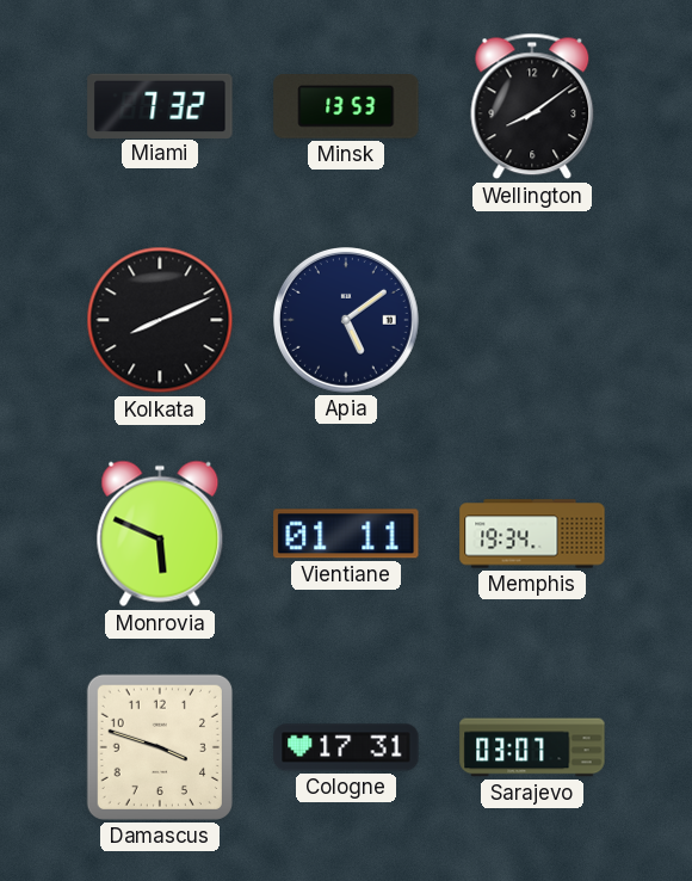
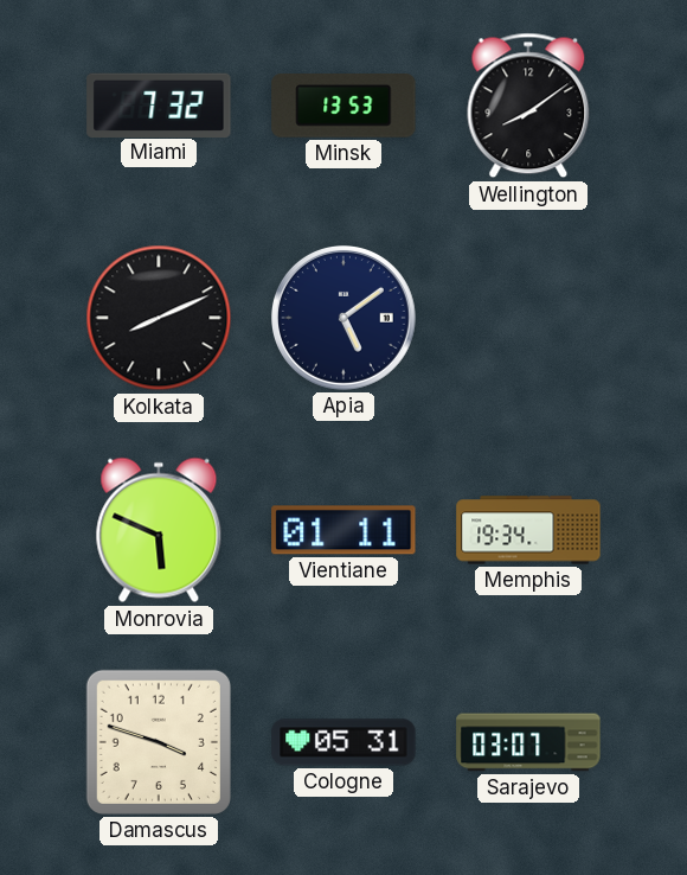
Cologne: 17:31 -> 05:31 (343, 742)
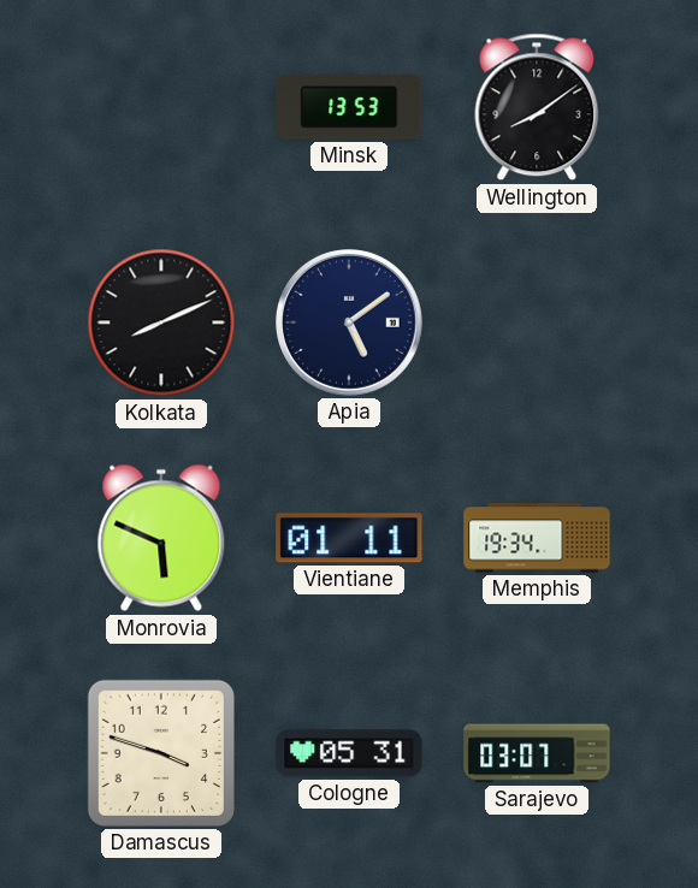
Miami: 7:32 -> none (159, 104)
